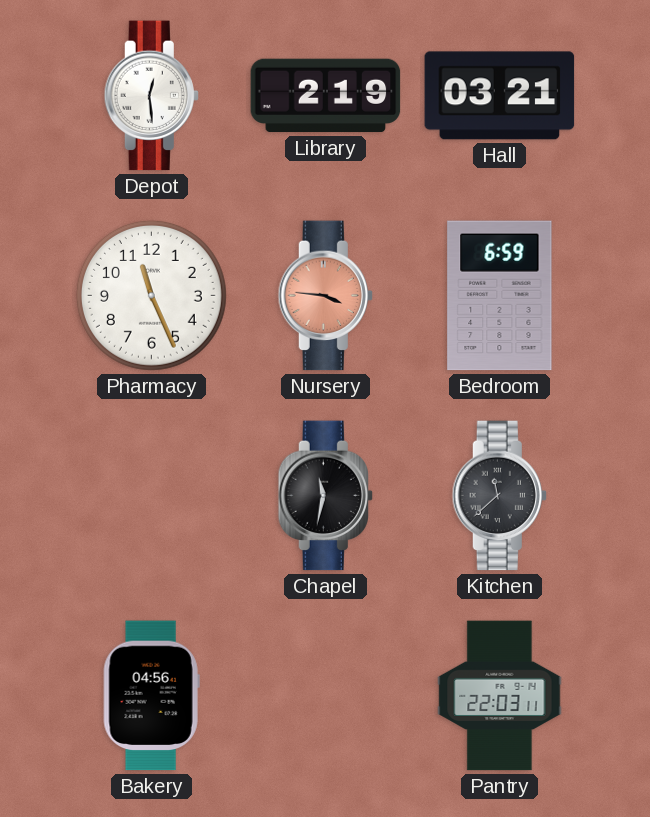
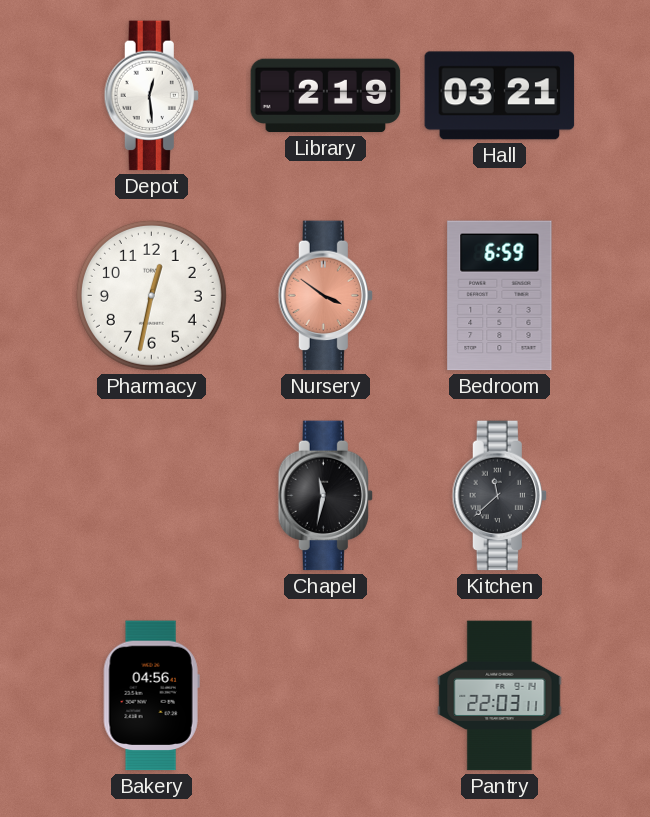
Pharmacy: 11:26 -> 12:32 (151, 295)
Nursery: 3:46 -> 3:51 (325, 296)
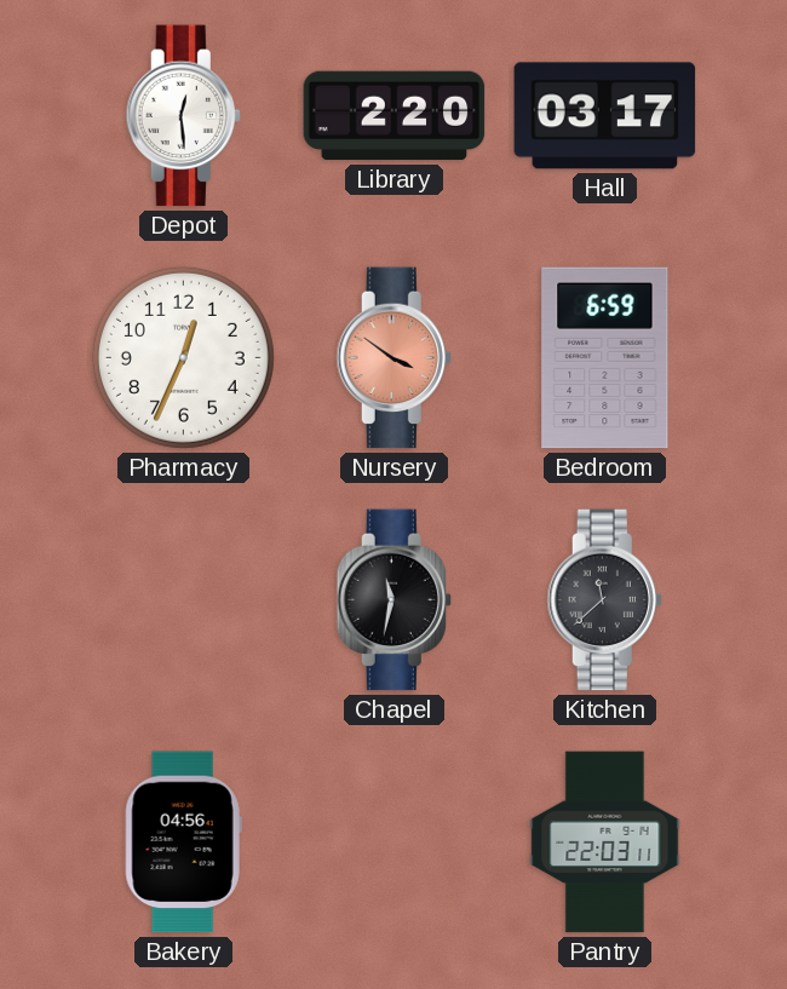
Library: 2:19 -> 2:20 (395, 116)
Hall: 03:21 -> 03:17 (605, 116)
Pharmacy: 12:32 -> 12:34 (183, 357)
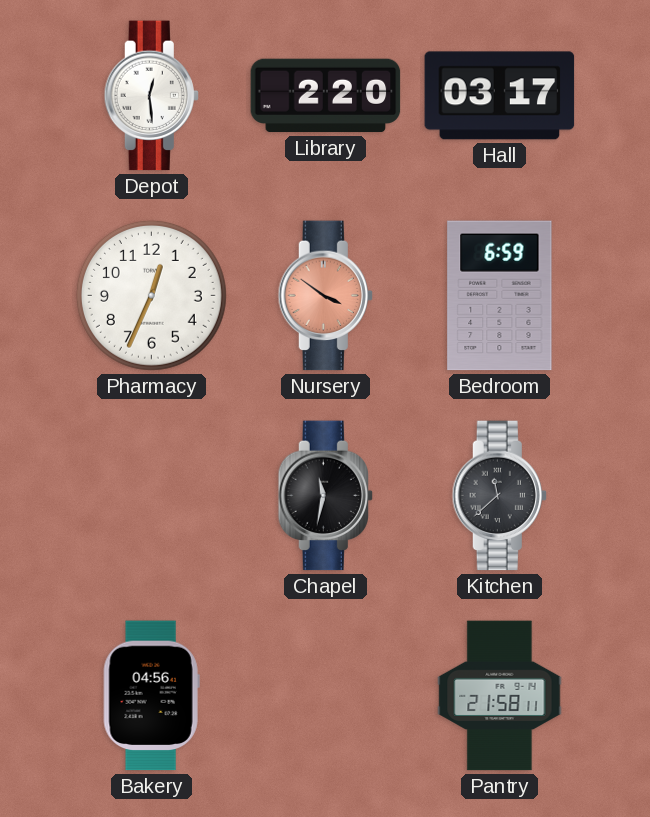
Pantry: 22:03 -> 21:58 (500, 696)
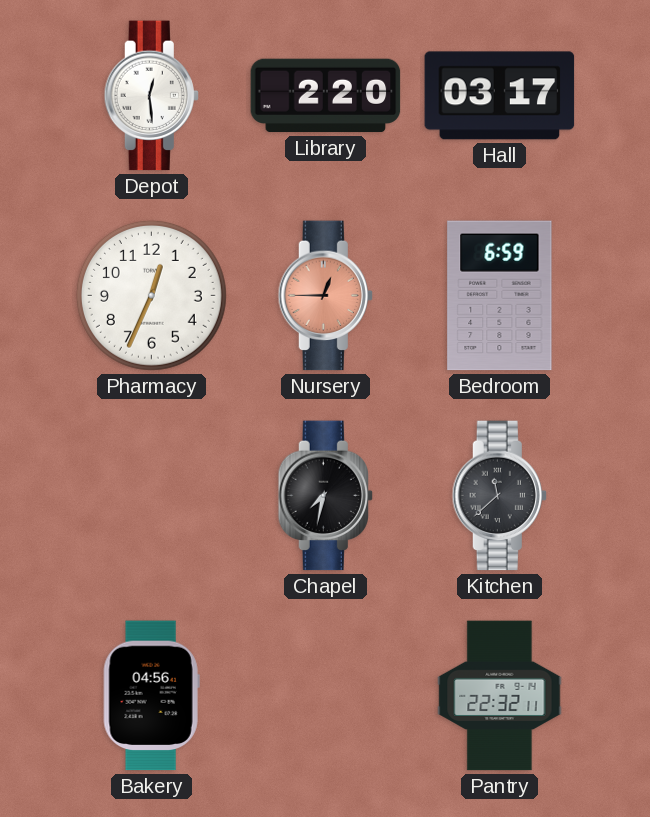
Nursery: 3:51 -> 12:45 (325, 296)
Chapel: 11:32 -> 7:32 (325, 496)
Pantry: 21:58 -> 22:32 (500, 696)
